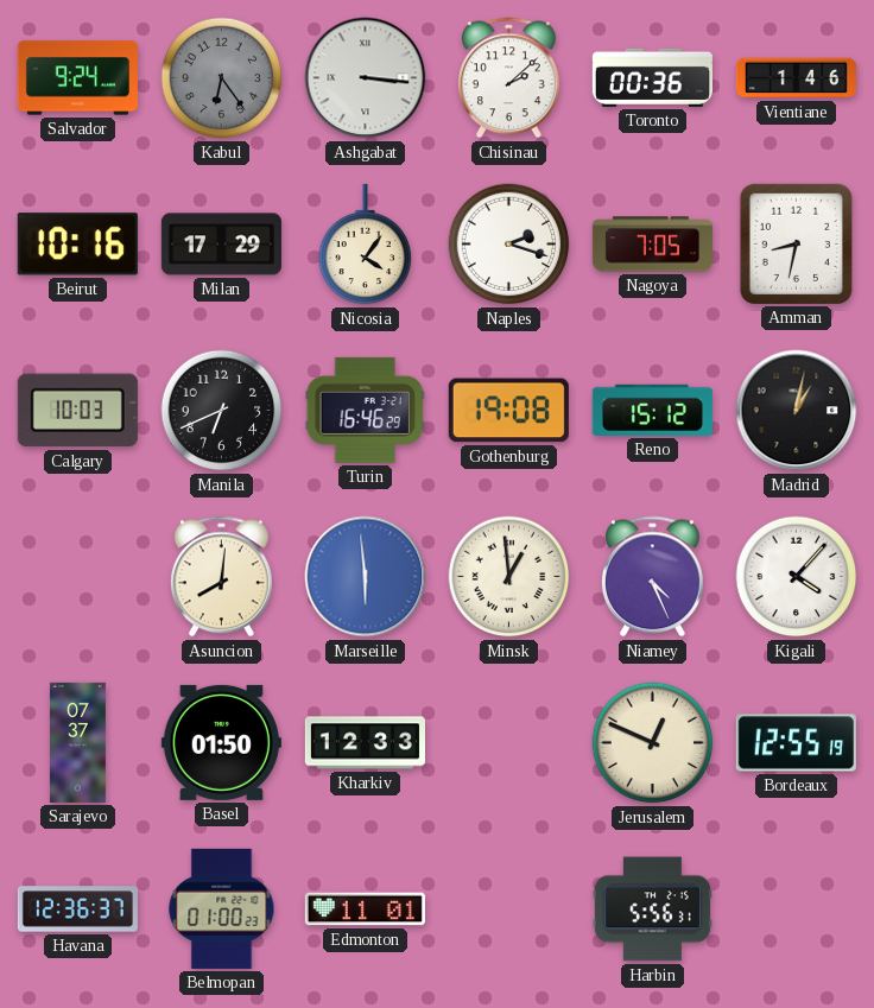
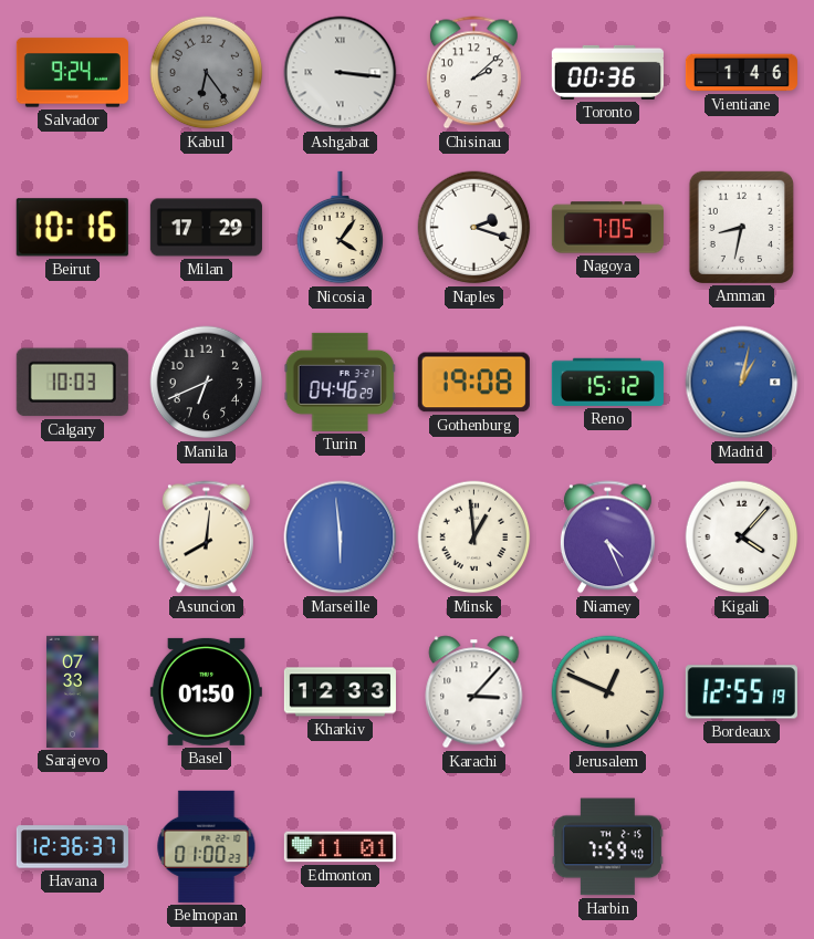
Turin: 16:46 -> 04:46 (340, 382)
Madrid dial: black -> blue (742, 383)
Sarajevo: 07:37 -> 07:33 (73, 691)
Karachi: none -> 3:07 (474, 692)
Harbin: 5:56 -> 7:59 (607, 847)
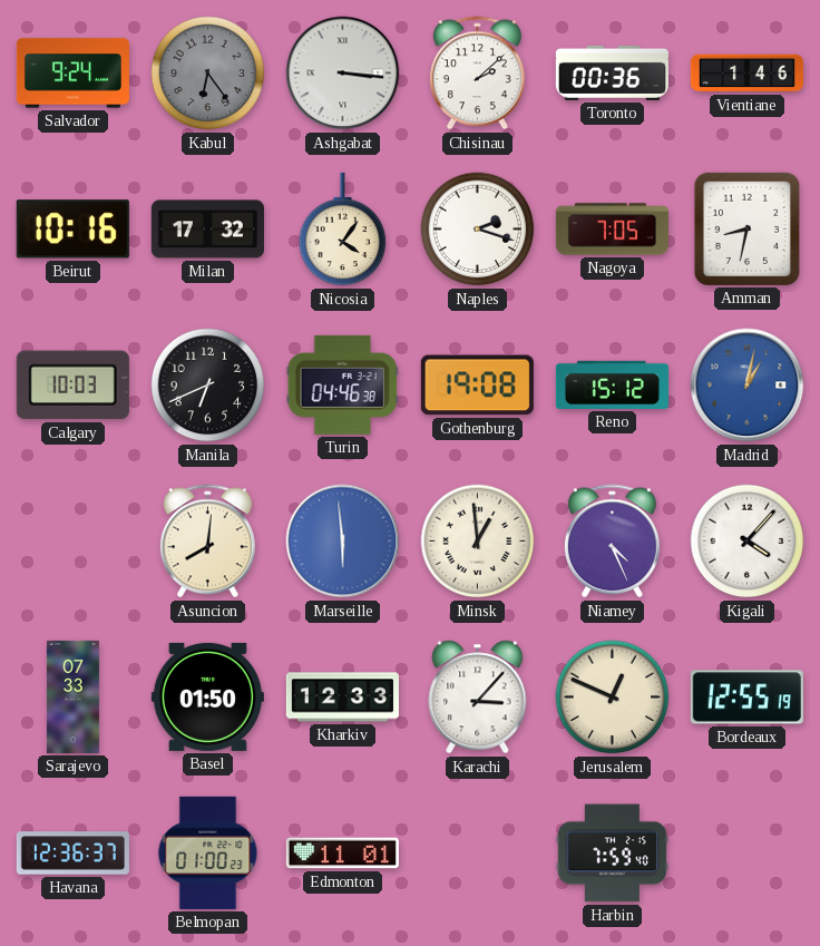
Milan: 17:29 -> 17:32 (207, 230)
Turin: 04:46:29 -> 04:46:38 (342, 384)
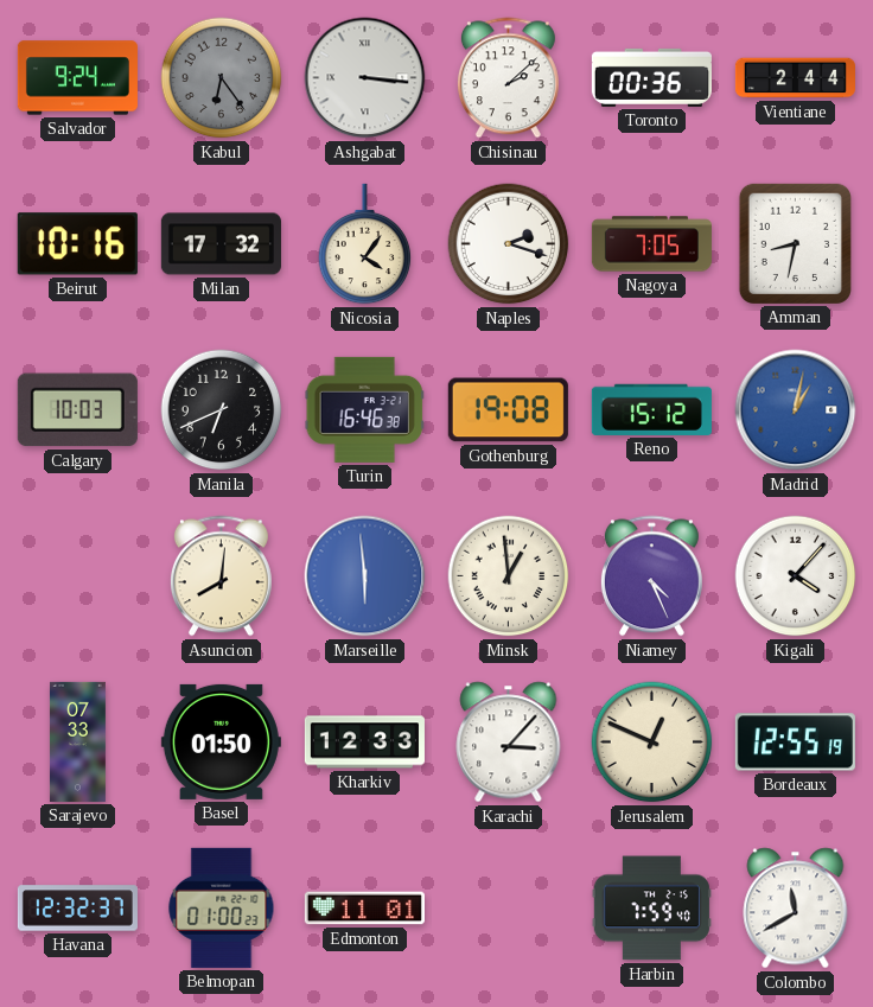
Vientiane: 1:46 -> 2:44 (795, 78)
Turin: 04:46 -> 16:46 (364, 409)
Havana: 12:36 -> 12:32 (77, 909)
Colombo: none -> 11:40 (796, 909)
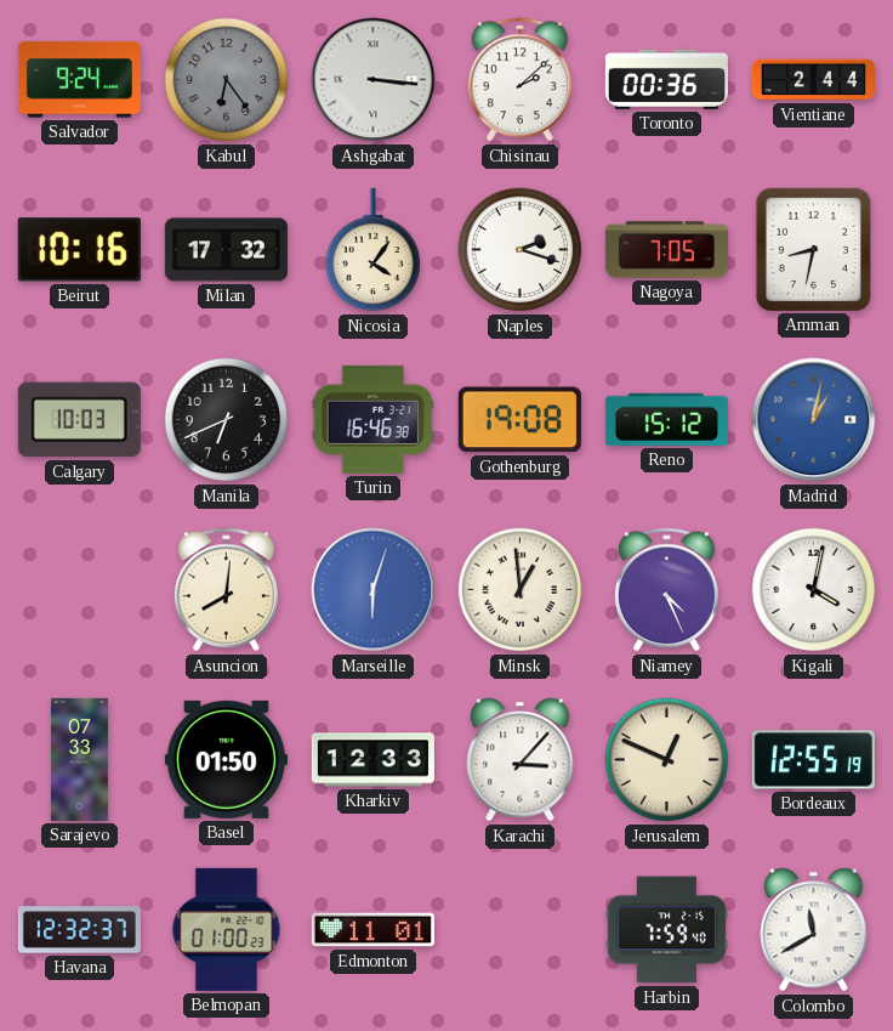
Marseille: 5:59 -> 6:03 (374, 590)
Kigali: 4:07 -> 4:02 (814, 590)
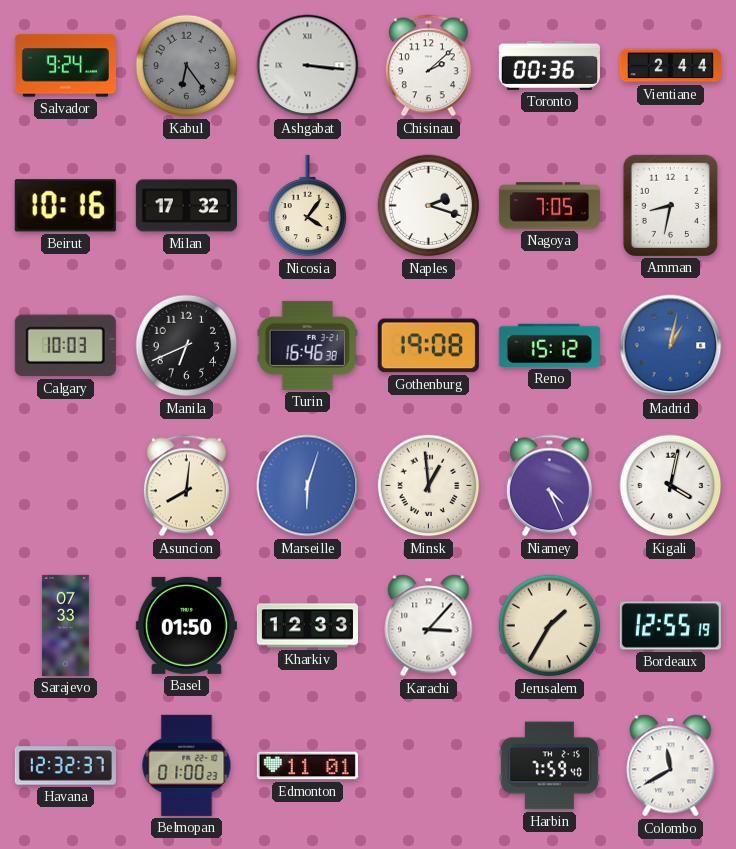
Jerusalem: 12:49 -> 1:35 (550, 626)
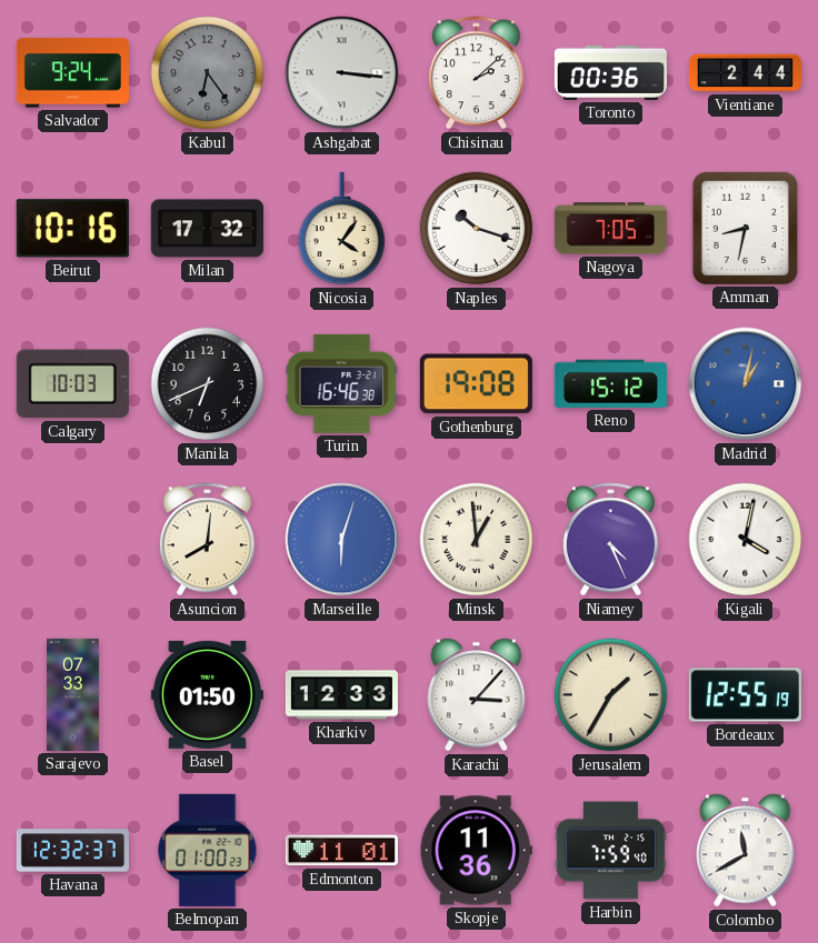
Naples: 2:18 -> 10:18 (477, 229)
Skopje: none -> 11:36 (476, 851)
